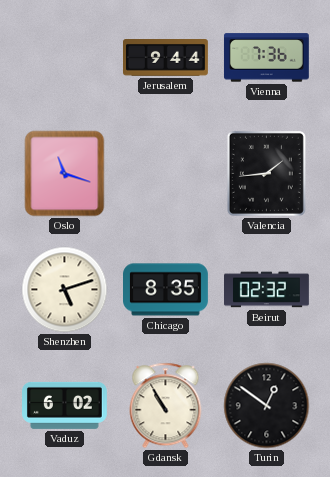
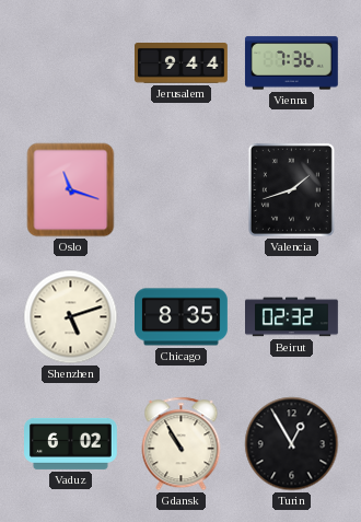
Valencia: 1:44 -> 1:42 (291, 189)
Turin: 12:51 -> 12:55 (292, 444)
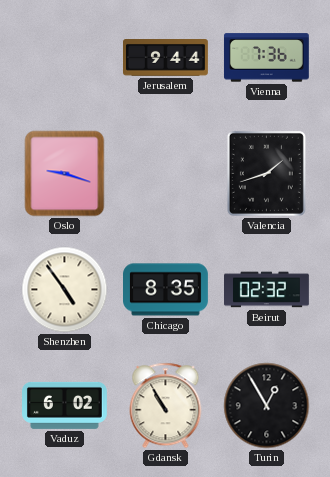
Oslo: 11:18 -> 9:18 (65, 174)
Shenzhen: 5:12 -> 4:54 (65, 290)
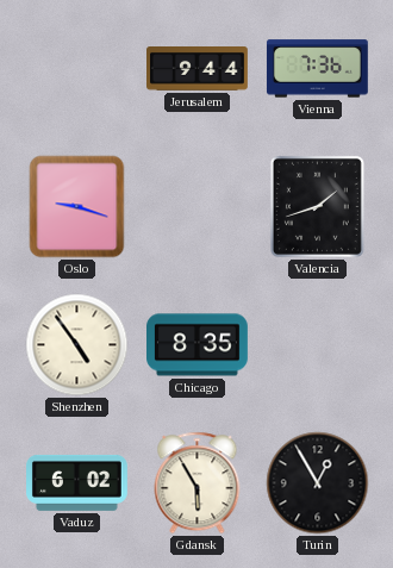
Beirut: 02:32 -> none (267, 290)
Gdansk: 10:55 -> 5:55 (198, 483)
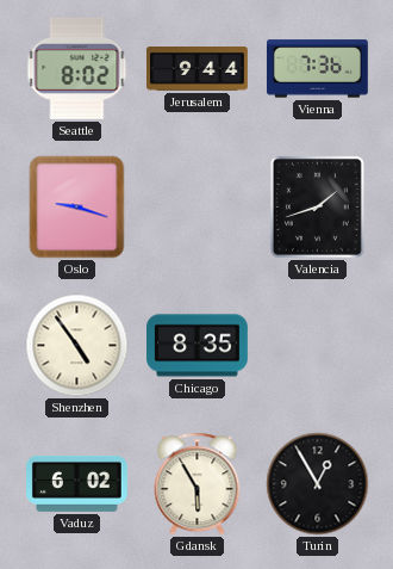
Seattle: none -> 8:02 (77, 68)
